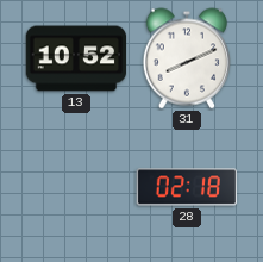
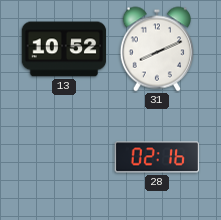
28: 02:18 -> 02:16 (156, 157)
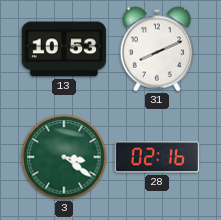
13: 10:52 -> 10:53 (64, 49)
3: none -> 3:21 (64, 157)
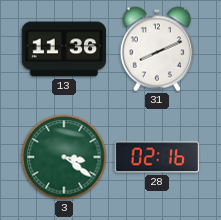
13: 10:53 -> 11:36 (64, 49)
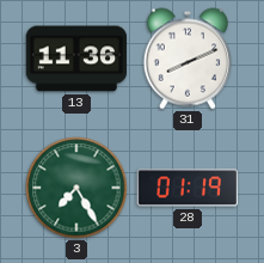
3: 3:21 -> 7:25 (76, 188)
28: 02:16 -> 01:19 (186, 188)
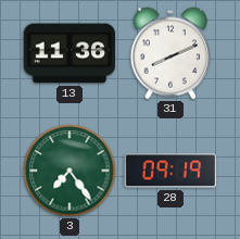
3: 7:25 -> 7:24 (70, 171)
28: 01:19 -> 09:19 (169, 171)
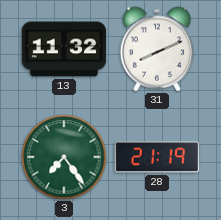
13: 11:36 -> 11:32 (64, 49)
28: 09:19 -> 21:19 (156, 157)
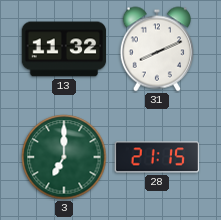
3: 7:24 -> 7:00 (64, 157)
28: 21:19 -> 21:15 (156, 157)
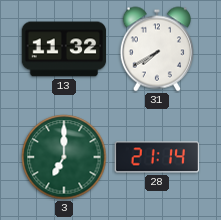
31: 8:11 -> 7:40 (156, 49)
28: 21:15 -> 21:14 (156, 157)
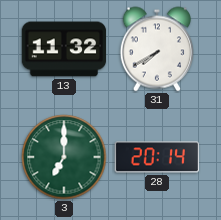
28: 21:14 -> 20:14 (156, 157)
